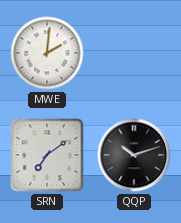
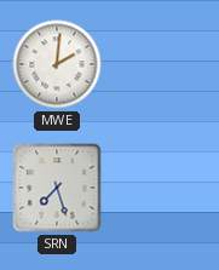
SRN: 7:09 -> 7:27 (57, 188)
QQP: 10:12 -> none (134, 155)
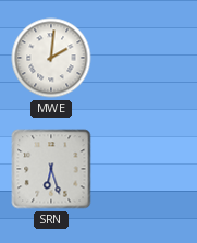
SRN: 7:27 -> 6:27 (51, 169)
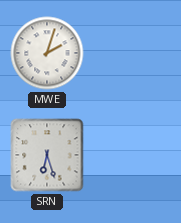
MWE: 2:01 -> 2:03 (47, 53)
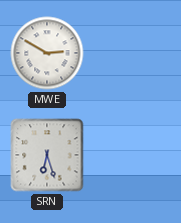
MWE: 2:03 -> 2:50 (47, 53)
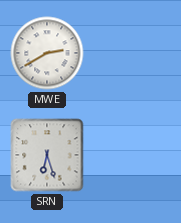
MWE: 2:50 -> 2:40 (47, 53)
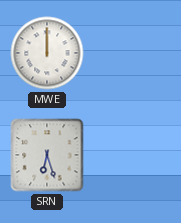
MWE: 2:40 -> 12:00 (47, 53)
